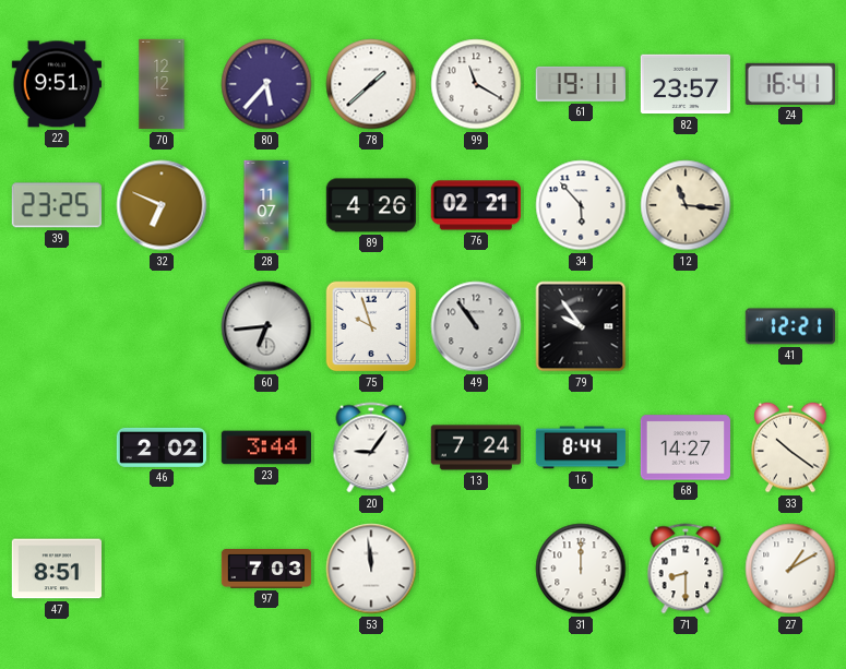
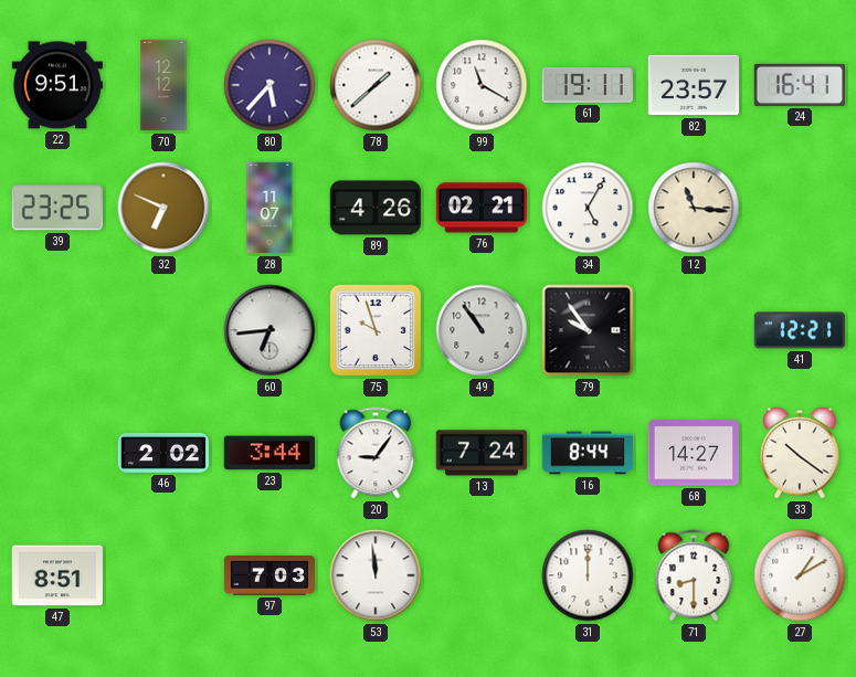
34: 5:53 -> 5:05 (588, 208)
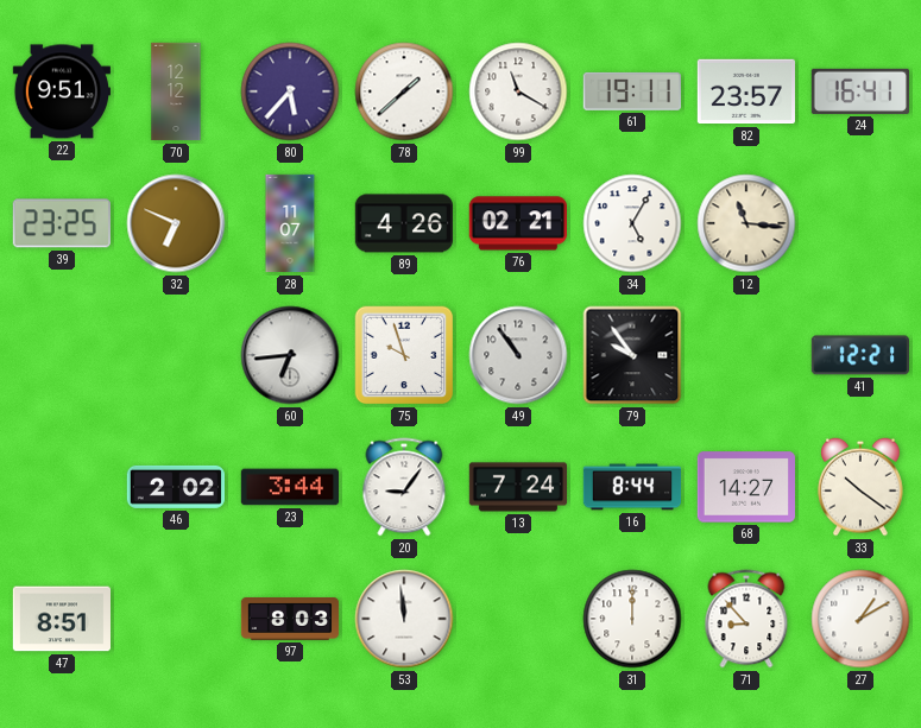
97: 7:03 -> 8:03 (290, 620)
71: 8:30 -> 8:53 (746, 619)
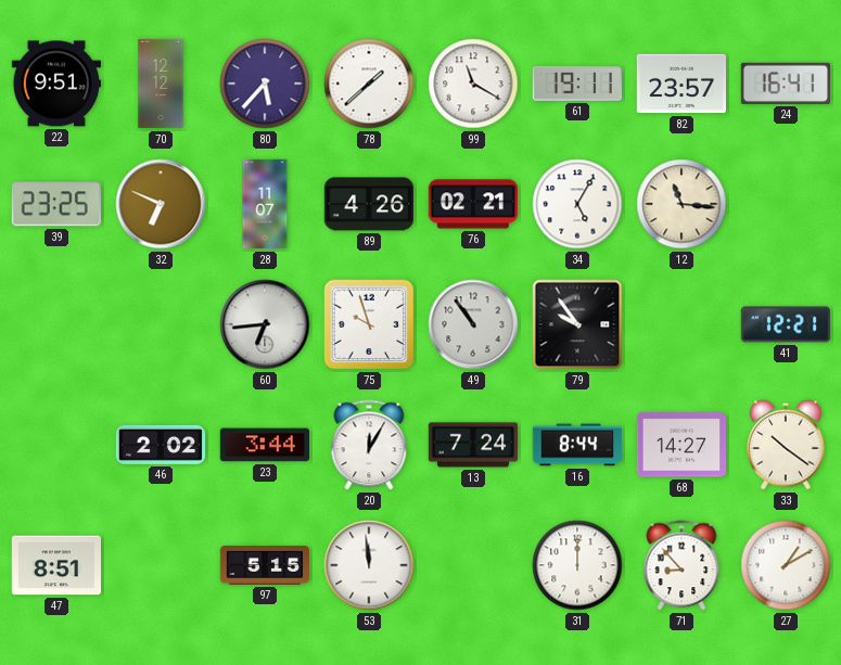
20: 9:06 -> 12:05 (369, 445)
97: 8:03 -> 5:15 (265, 566)
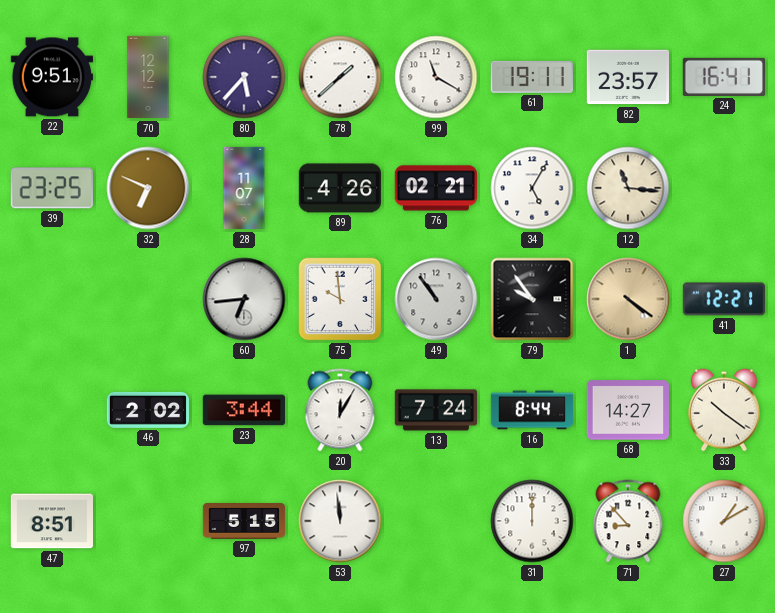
75: 9:57 -> 9:59 (340, 299)
1: none -> 4:21 (628, 299)
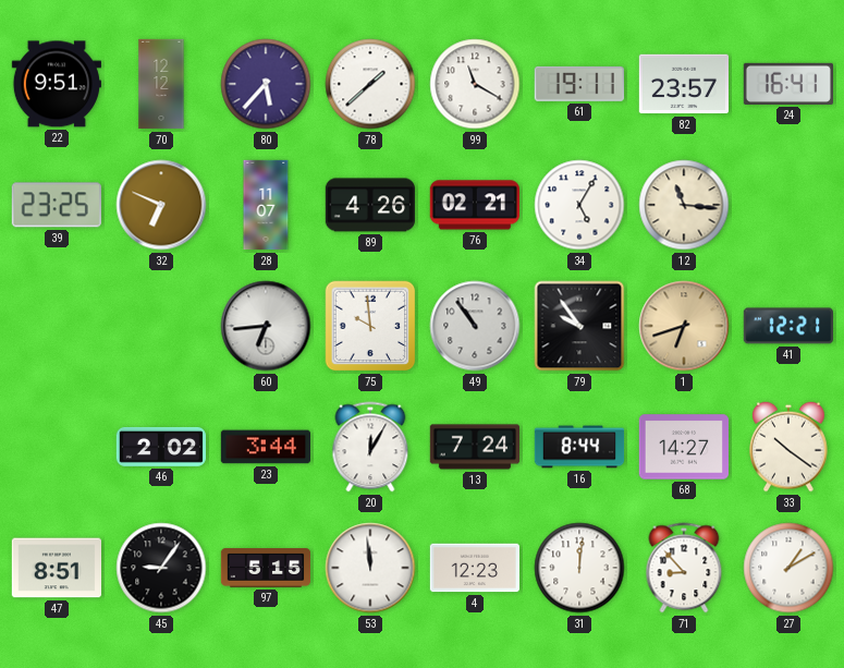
1: 4:21 -> 6:42 (684, 326)
45: none -> 9:06 (161, 568)
4: none -> 12:23 (474, 568)
31: 12:00 -> 12:01 (579, 568)
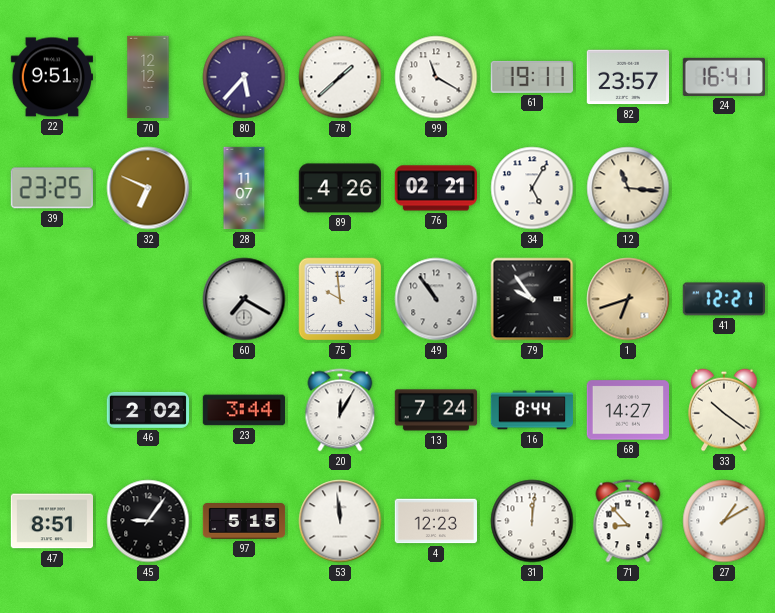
60: 6:44 -> 7:20 (244, 299)
